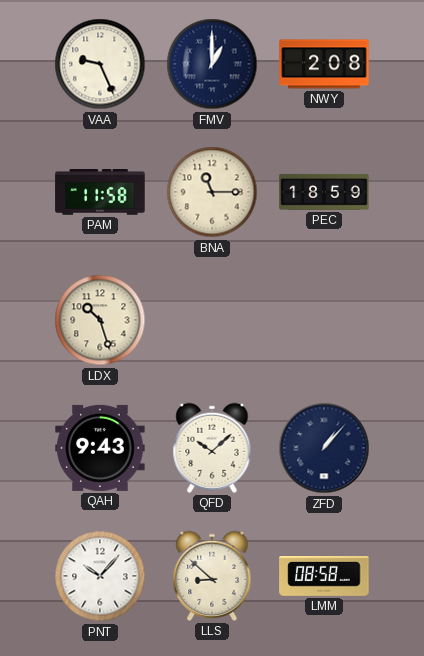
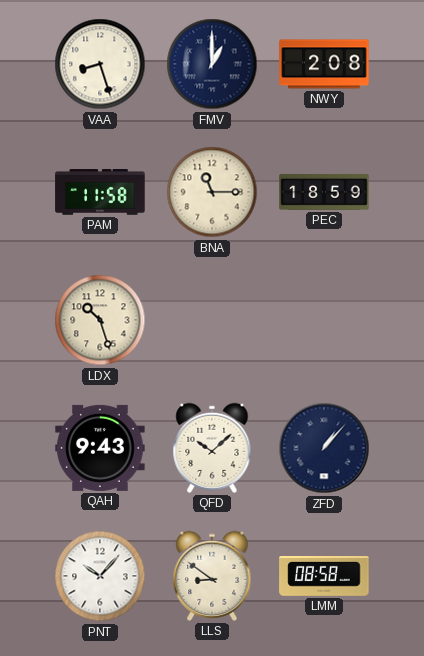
VAA: 9:26 -> 8:27 (100, 64)
LLS: 8:52 -> 8:51 (212, 576)
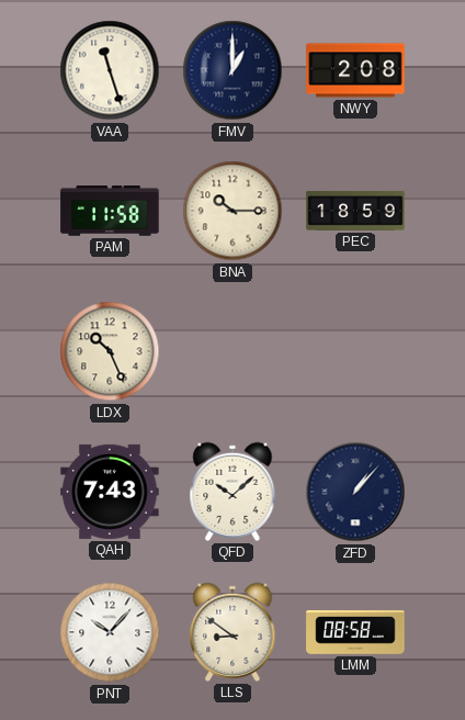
VAA: 8:27 -> 11:27 (110, 70)
BNA: 11:15 -> 10:15 (232, 211)
LDX: 10:27 -> 10:26 (110, 351)
QAH: 9:43 -> 7:43 (110, 492)
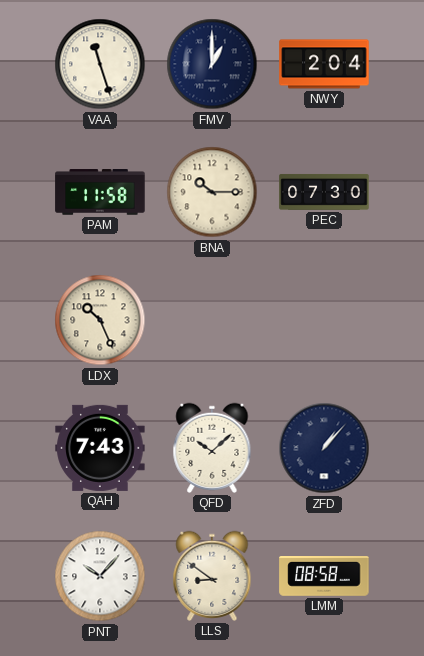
NWY: 2:08 -> 2:04 (324, 64)
PEC: 18:59 -> 07:30 (324, 192)
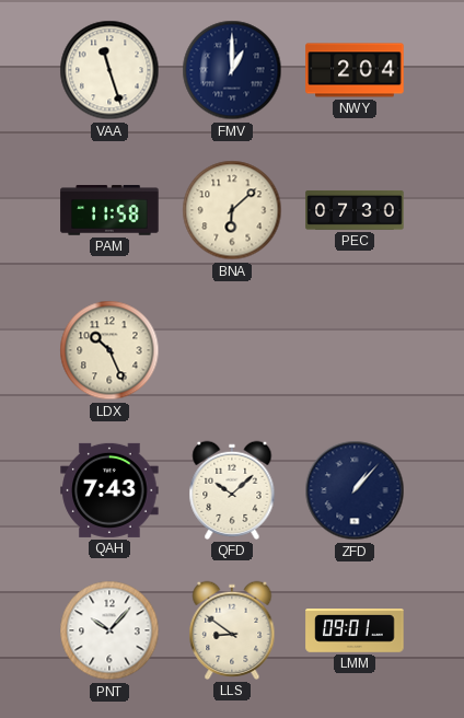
BNA: 10:15 -> 6:08 (232, 210)
LMM: 08:58 -> 09:01 (355, 632)
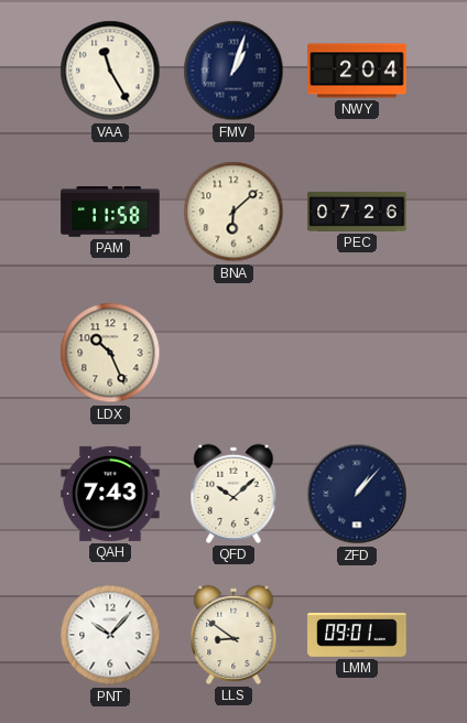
VAA: 11:27 -> 11:25 (110, 71)
FMV: 1:00 -> 1:03 (233, 71)
PEC: 07:30 -> 07:26 (357, 212)
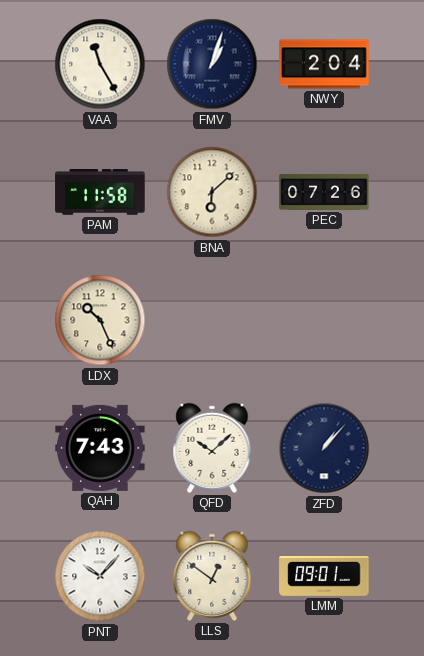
LLS: 8:51 -> 12:51 (212, 576)
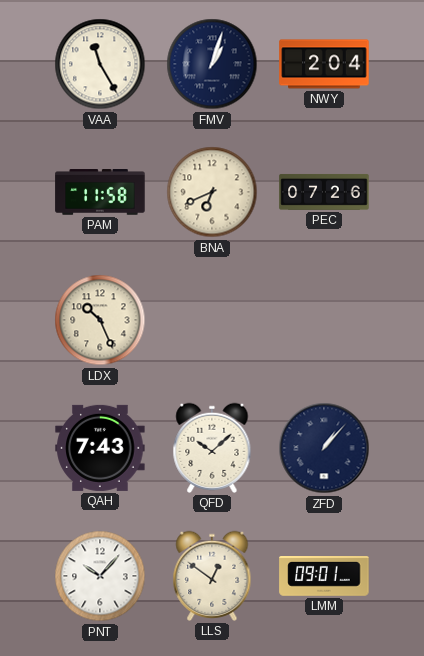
BNA: 6:08 -> 6:41 (212, 192)
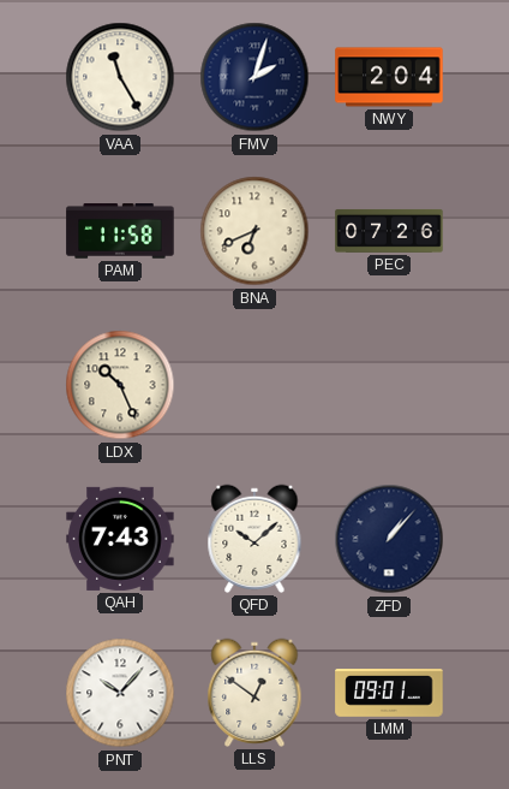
FMV: 1:03 -> 2:03 (254, 77)
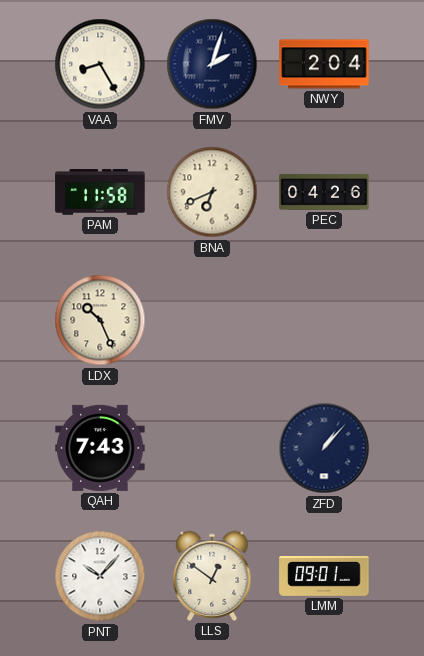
VAA: 11:25 -> 8:25 (100, 64)
PEC: 07:26 -> 04:26 (324, 192)
QFD: 10:08 -> none (254, 539)
